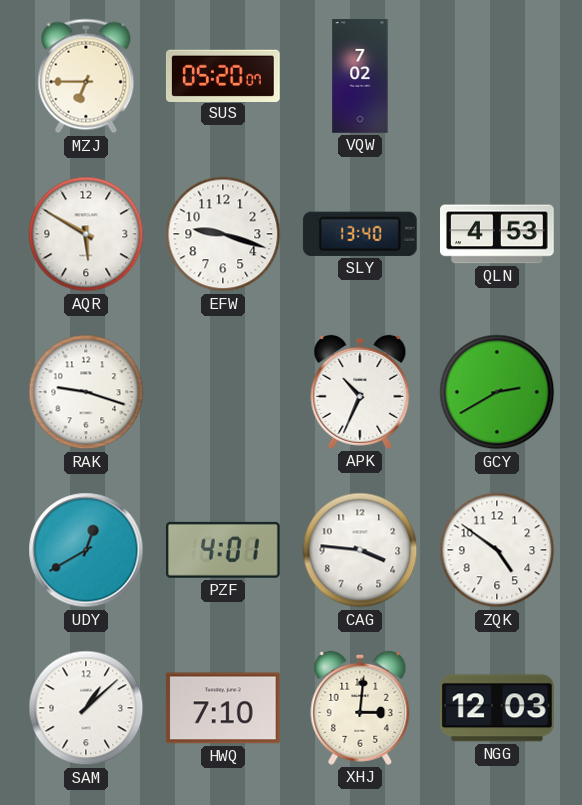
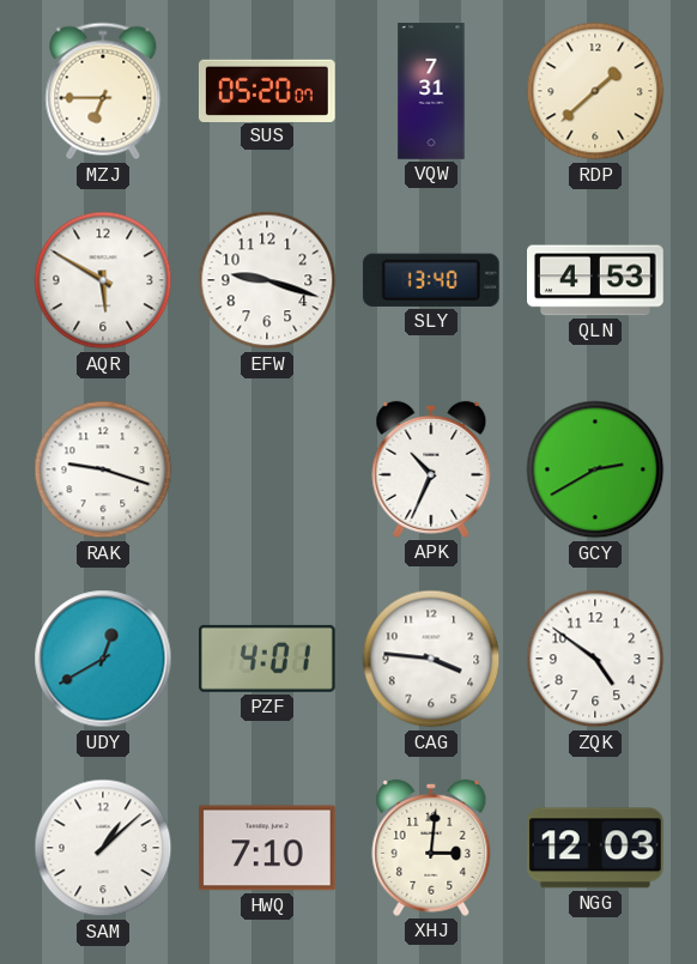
VQW: 7:02 -> 7:31 (431, 91)
RDP: none -> 1:38 (595, 91)
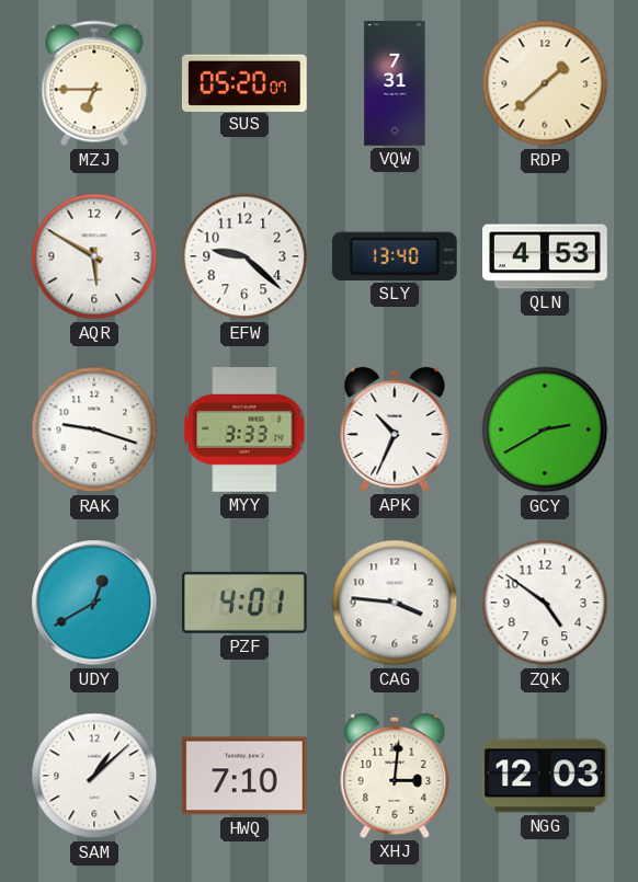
EFW: 9:18 -> 9:22 (244, 256)
MYY: none -> 3:33 (244, 431)
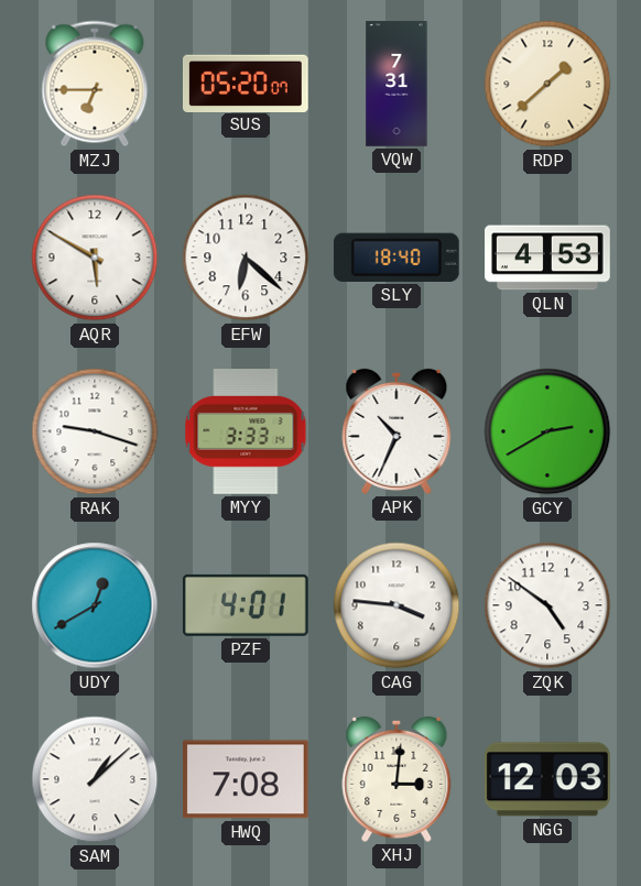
EFW: 9:22 -> 6:22 (246, 258)
SLY: 13:40 -> 18:40 (396, 258)
HWQ: 7:10 -> 7:08 (246, 779)
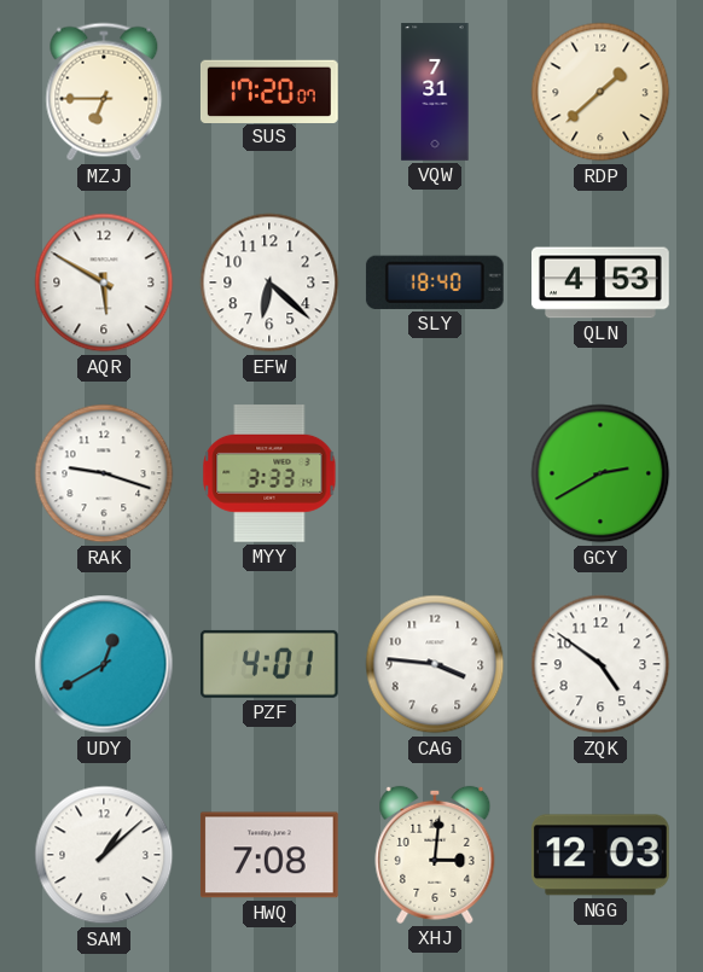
SUS: 05:20 -> 17:20 (269, 91)
APK: 10:34 -> none (396, 431)
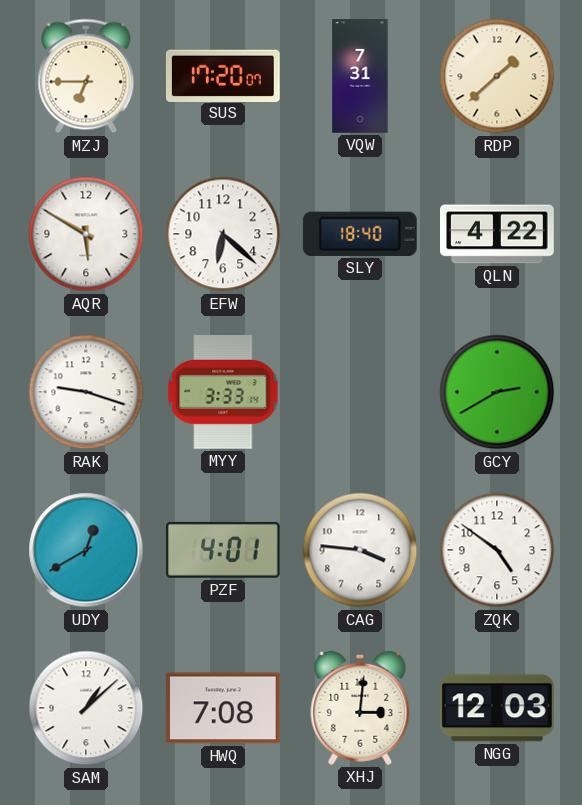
QLN: 4:53 -> 4:22 (498, 234)
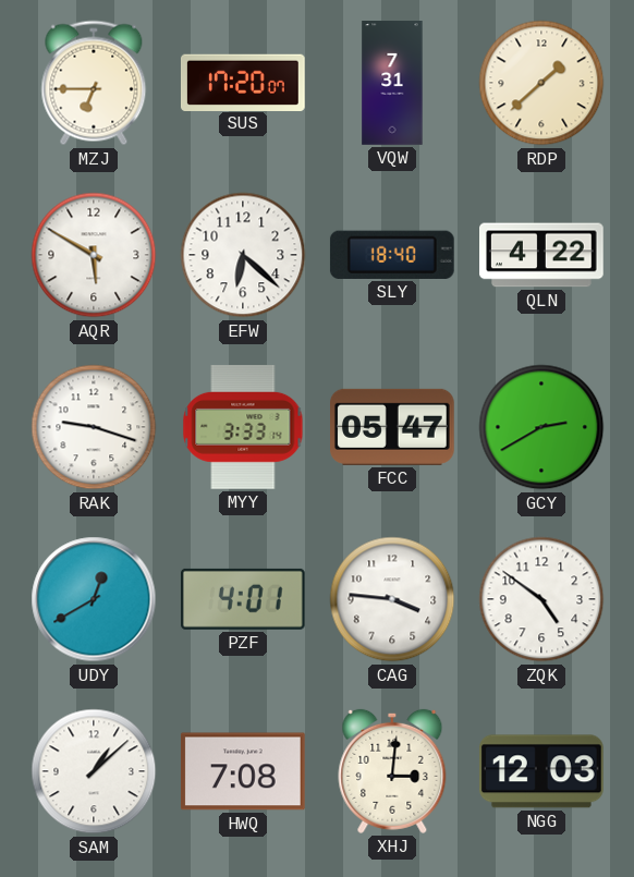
FCC: none -> 05:47 (393, 427)
